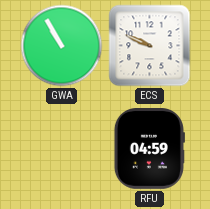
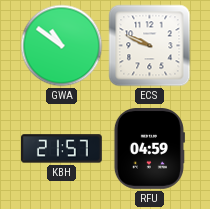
GWA: 10:55 -> 10:51 (62, 46)
KBH: none -> 21:57 (62, 149)
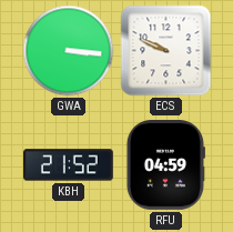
GWA: 10:51 -> 3:16 (69, 51)
KBH: 21:57 -> 21:52 (69, 165)
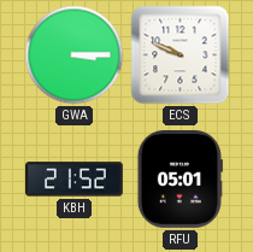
GWA: 3:16 -> 3:15 (75, 55)
RFU: 04:59 -> 05:01 (180, 180)
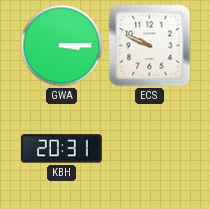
KBH: 21:52 -> 20:31 (62, 149)
RFU: 05:01 -> none (180, 180)
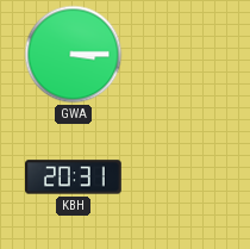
ECS: 9:49 -> none (150, 46)
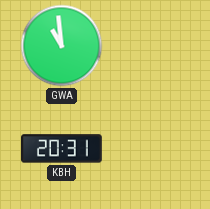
GWA: 3:15 -> 10:59 (62, 46)
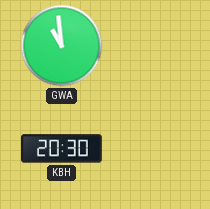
KBH: 20:31 -> 20:30 (62, 149)
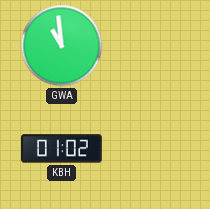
KBH: 20:30 -> 01:02 (62, 149)
